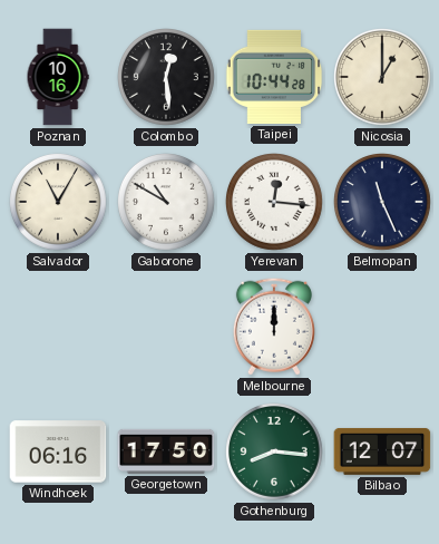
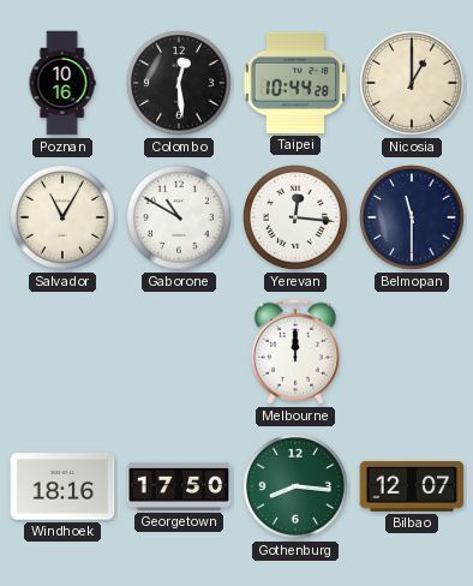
Belmopan: 11:26 -> 11:30 (413, 219)
Windhoek: 06:16 -> 18:16 (62, 486)
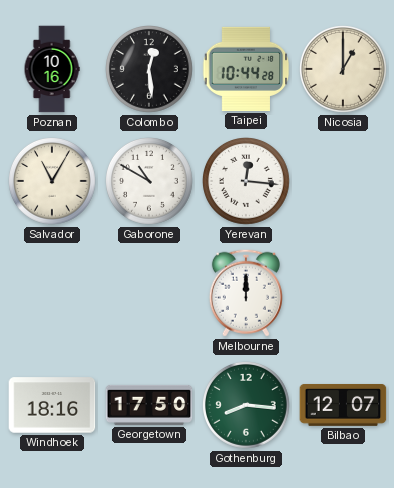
Belmopan: 11:30 -> none (413, 219)
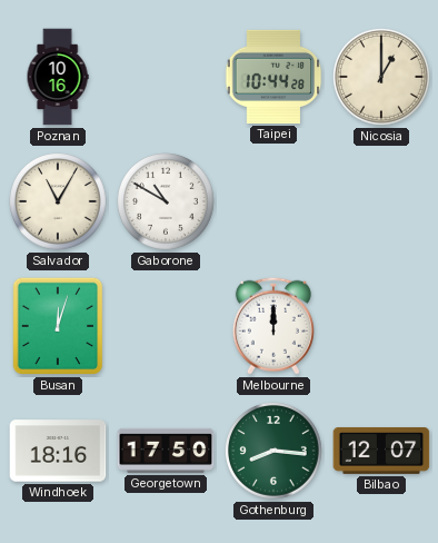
Colombo: 12:29 -> none (150, 70)
Yerevan: 12:16 -> none (247, 182)
Busan: none -> 12:03 (58, 326)
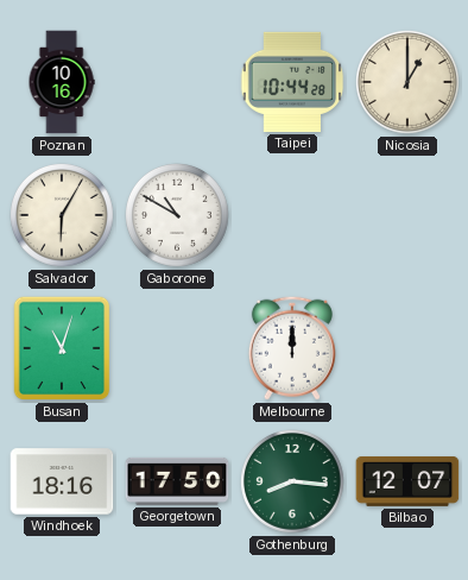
Salvador: 11:05 -> 6:05 (63, 216)
Busan: 12:03 -> 11:03 (62, 348)
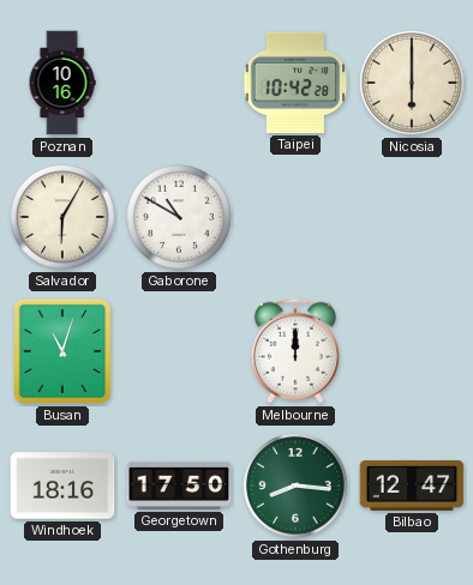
Taipei: 10:44 -> 10:42 (295, 83)
Nicosia: 1:00 -> 6:00 (413, 84)
Bilbao: 12:07 -> 12:47 (412, 486)
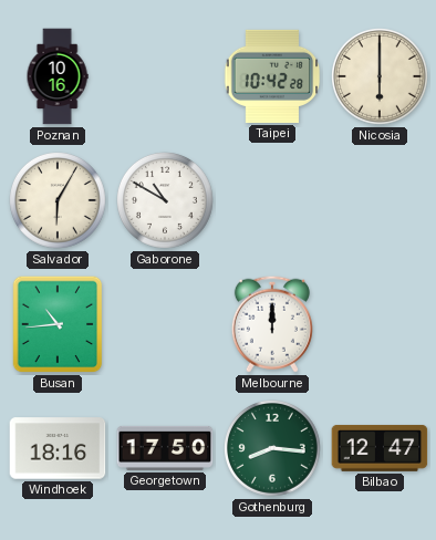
Busan: 11:03 -> 10:44 (58, 324)
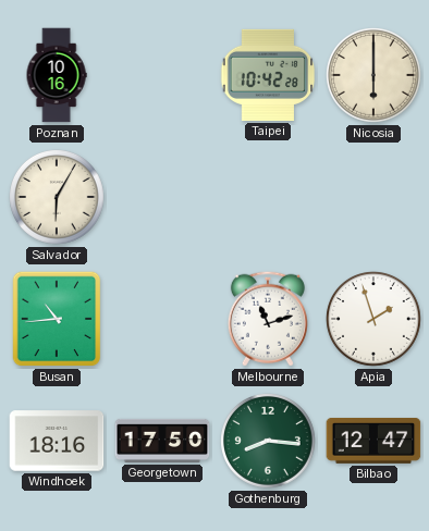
Gaborone: 10:50 -> none (166, 201)
Melbourne: 12:00 -> 11:12 (268, 319)
Apia: none -> 1:57 (375, 320)
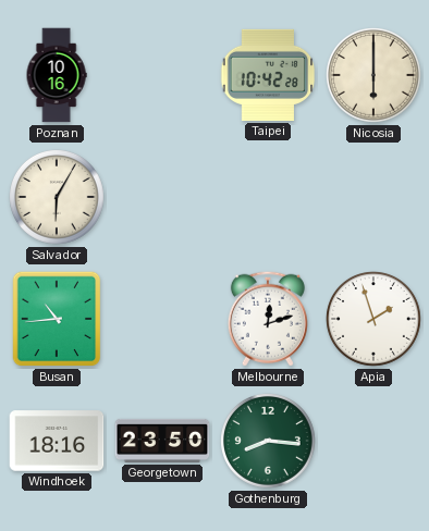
Melbourne: 11:12 -> 12:12 (268, 319)
Georgetown: 17:50 -> 23:50 (162, 441)
Bilbao: 12:47 -> none (373, 441)
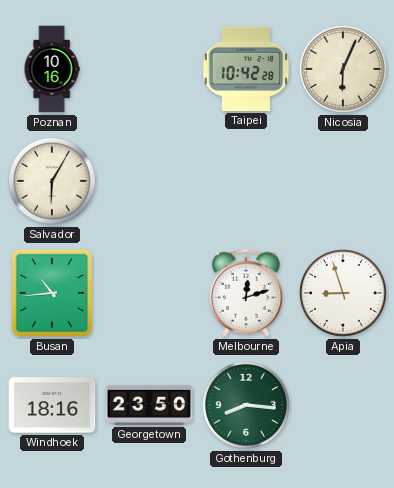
Nicosia: 6:00 -> 6:04 (344, 70)
Apia: 1:57 -> 8:57 (344, 294)
